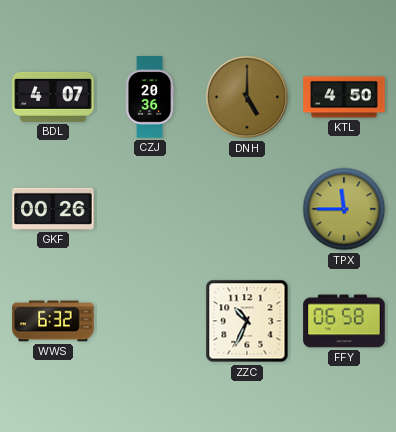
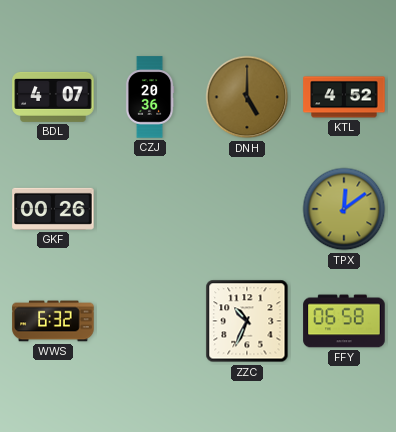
KTL: 4:50 -> 4:52 (344, 97)
TPX: 11:45 -> 12:09 (344, 209)
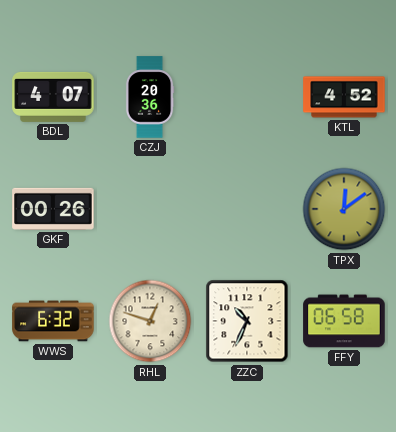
DNH: 5:00 -> none (247, 97)
RHL: none -> 12:48 (150, 321)
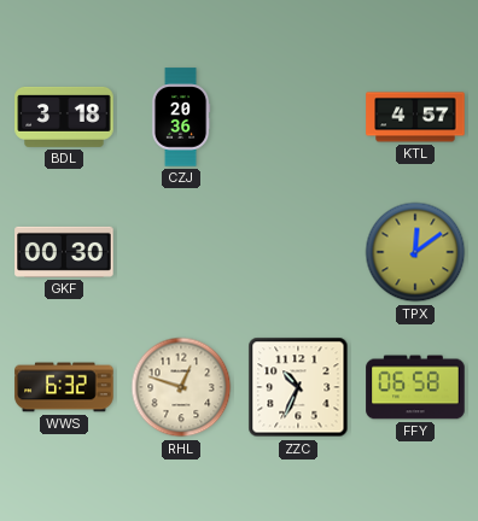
BDL: 4:07 -> 3:18 (64, 117)
KTL: 4:52 -> 4:57 (415, 117)
GKF: 00:26 -> 00:30 (64, 252)
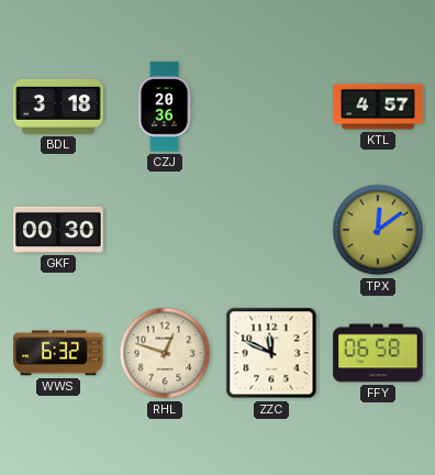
ZZC: 10:34 -> 11:49 (271, 353)
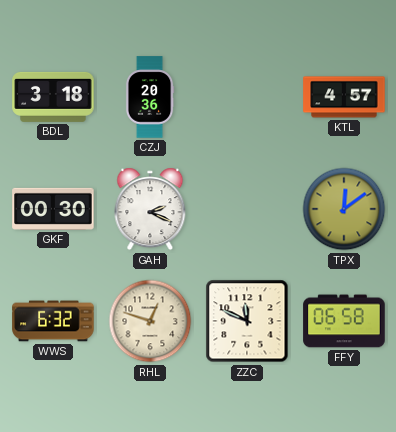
GAH: none -> 2:19 (150, 209)
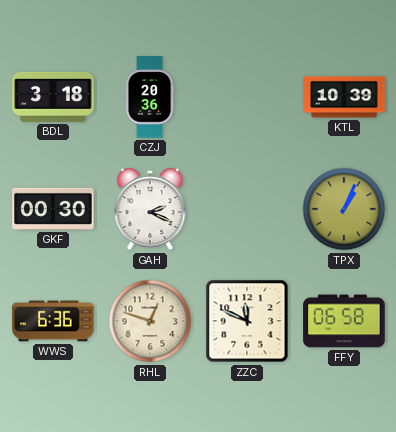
KTL: 4:57 -> 10:39 (344, 97)
TPX: 12:09 -> 1:04 (344, 209)
WWS: 6:32 -> 6:36 (53, 321)
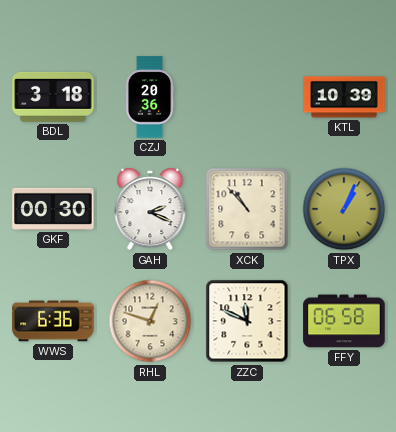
XCK: none -> 10:53 (247, 209)
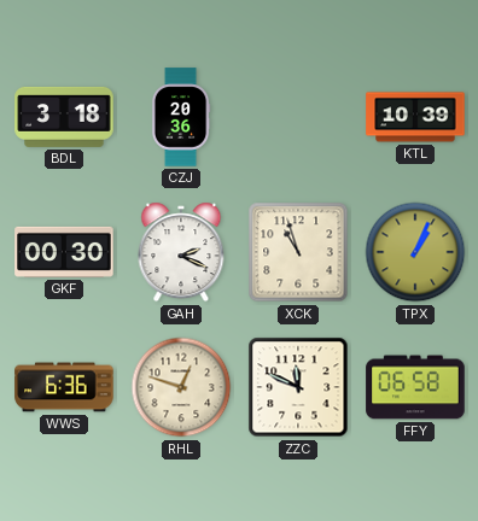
XCK: 10:53 -> 10:57 (298, 252)
